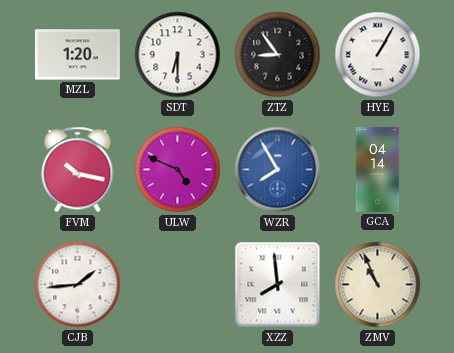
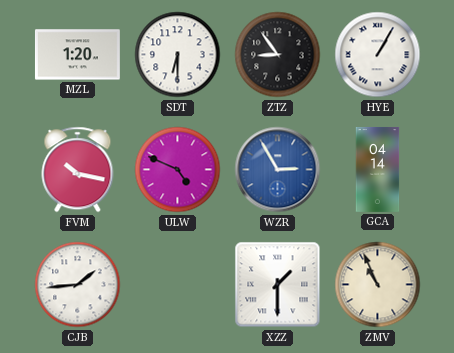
WZR: 7:55 -> 2:55 (278, 170)
XZZ: 7:59 -> 1:30 (278, 285)
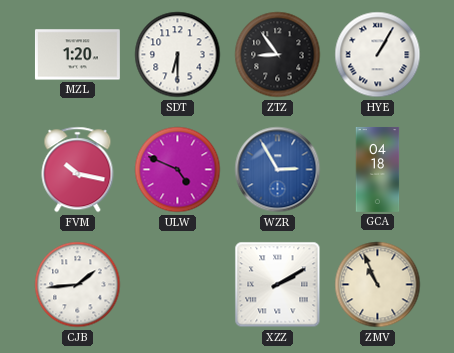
GCA: 04:14 -> 04:18 (378, 170)
XZZ: 1:30 -> 2:10 (278, 285)
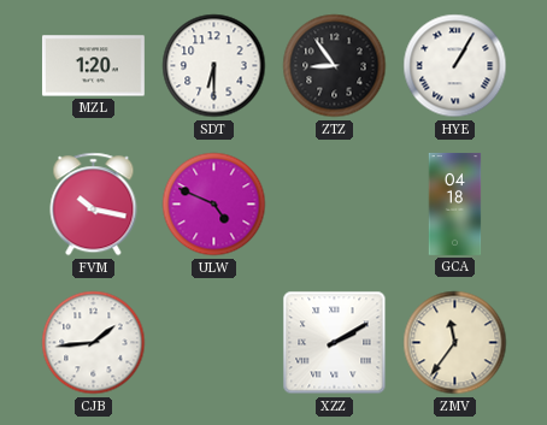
WZR: 2:55 -> none (278, 170)
ZMV: 10:56 -> 11:36 (455, 343)
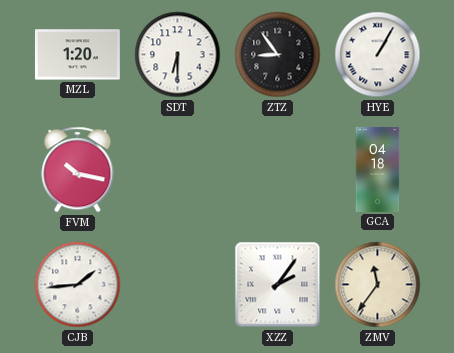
ULW: 4:49 -> none (214, 205)
XZZ: 2:10 -> 2:06 (278, 285)
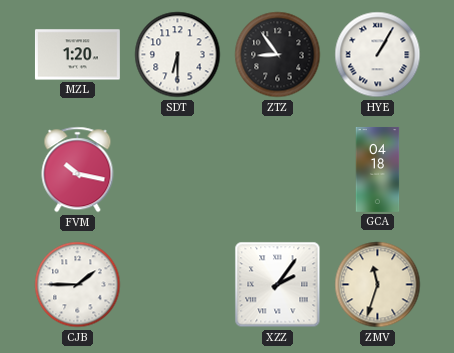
CJB: 1:44 -> 1:45 (78, 285)
ZMV: 11:36 -> 11:33 (378, 285)
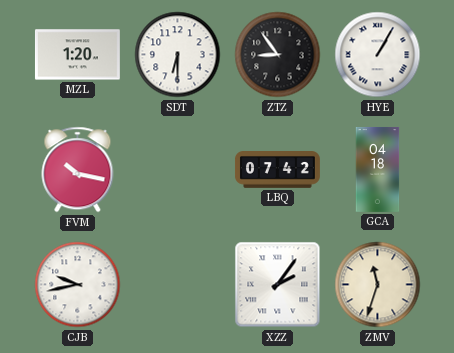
LBQ: none -> 07:42 (277, 170)
CJB: 1:45 -> 9:43 (78, 285)
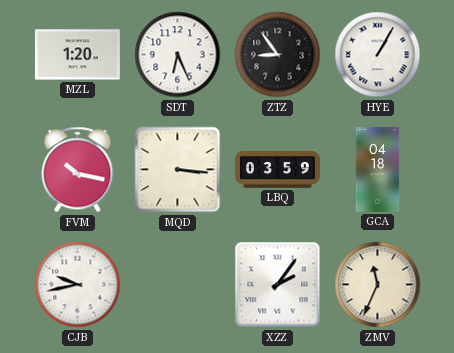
SDT: 6:30 -> 6:26 (178, 55)
MQD: none -> 3:16 (178, 170)
LBQ: 07:42 -> 03:59 (277, 170)
ZMV: 11:33 -> 11:34 (378, 285)
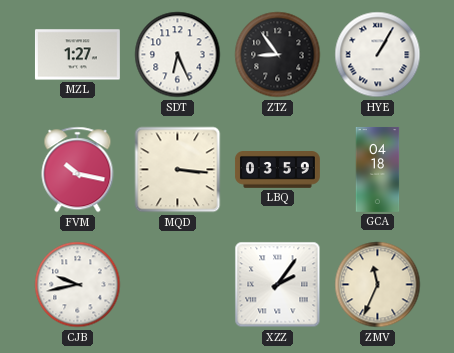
MZL: 1:20 -> 1:27 (77, 55)
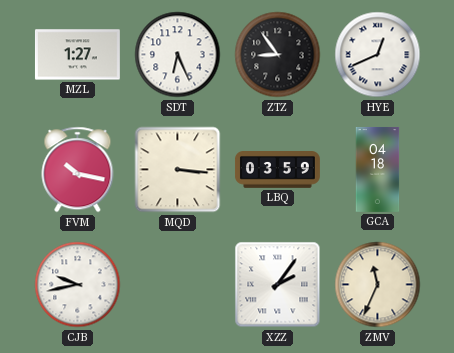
HYE: 1:05 -> 12:41 (378, 55)
